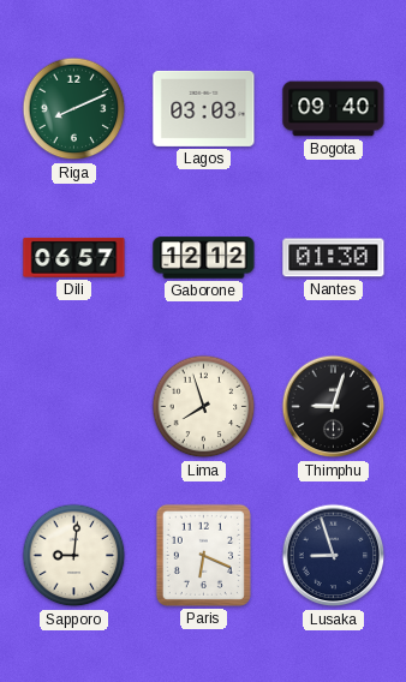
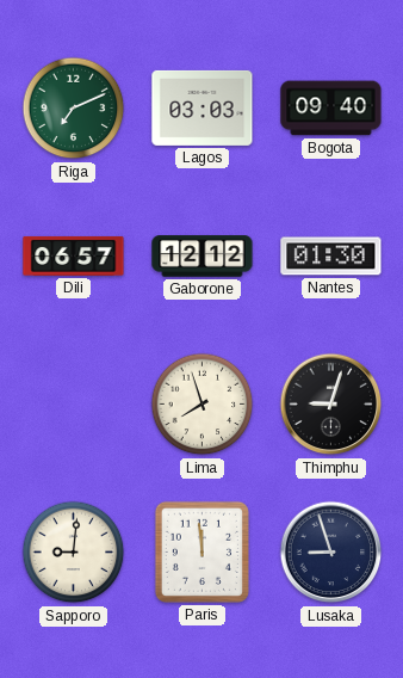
Riga: 8:11 -> 7:11 (74, 109)
Paris: 6:19 -> 11:59 (201, 551)
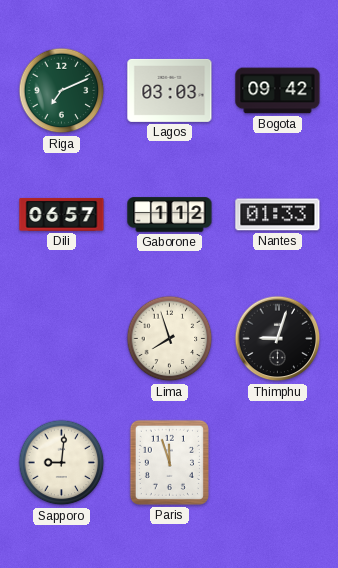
Bogota: 09:40 -> 09:42 (278, 91)
Gaborone: 12:12 -> 1:12 (170, 215)
Nantes: 01:30 -> 01:33 (278, 215)
Paris: 11:59 -> 11:57 (169, 462)
Lusaka: 8:57 -> none (331, 553)
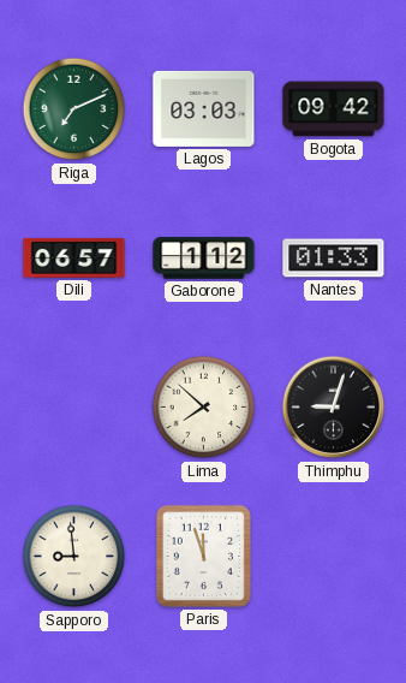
Lima: 7:57 -> 7:52 (204, 408)
Sapporo: 9:01 -> 8:59 (74, 557)
